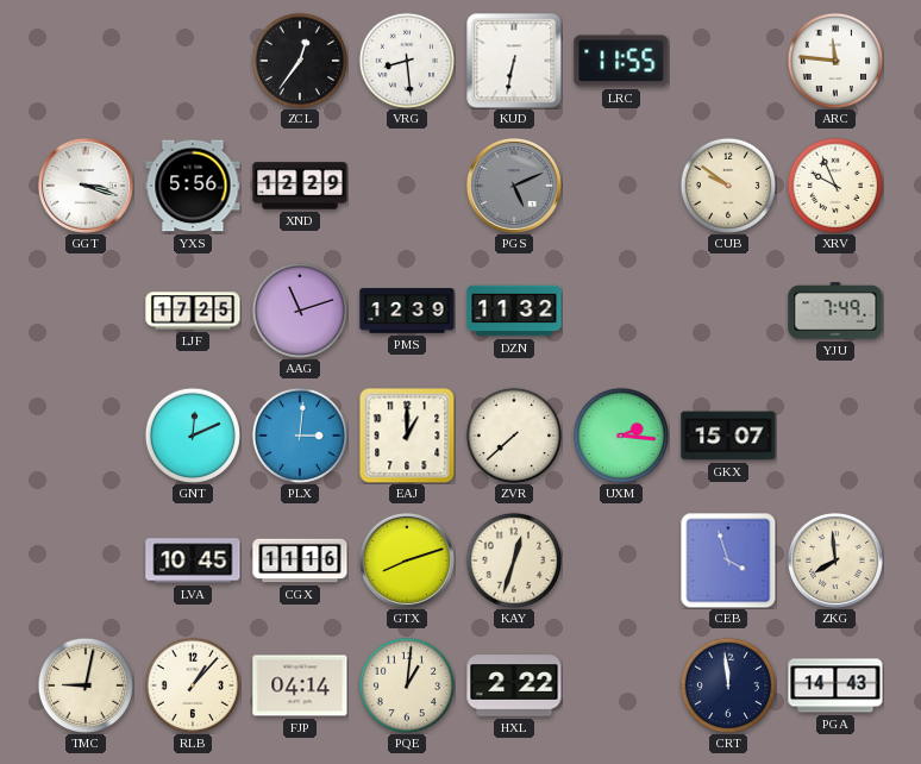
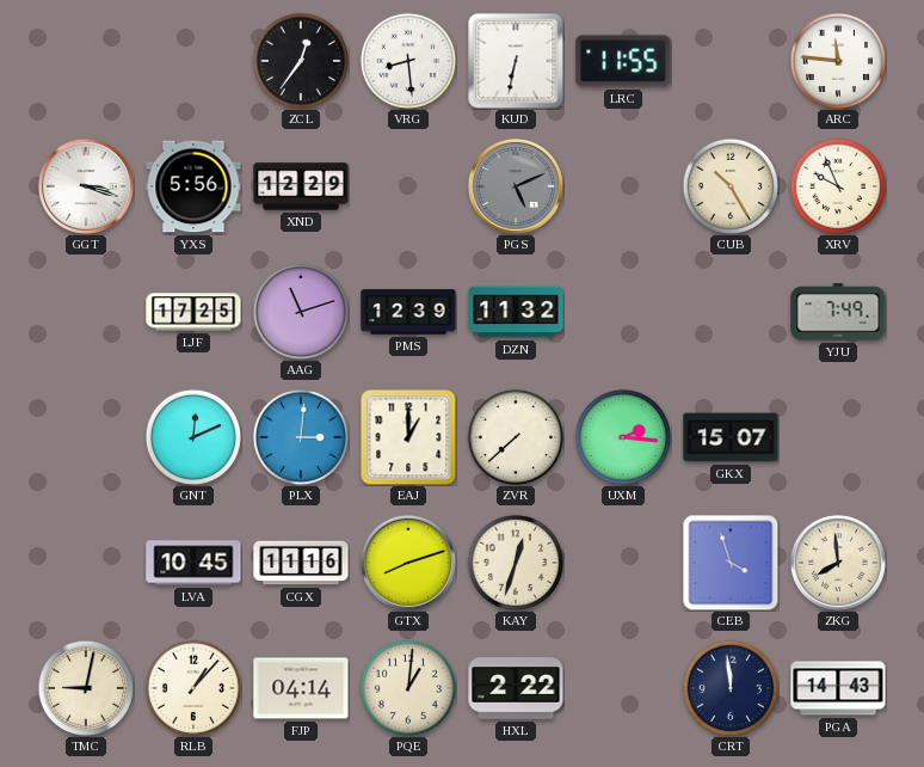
CUB: 9:51 -> 10:25 (729, 185)
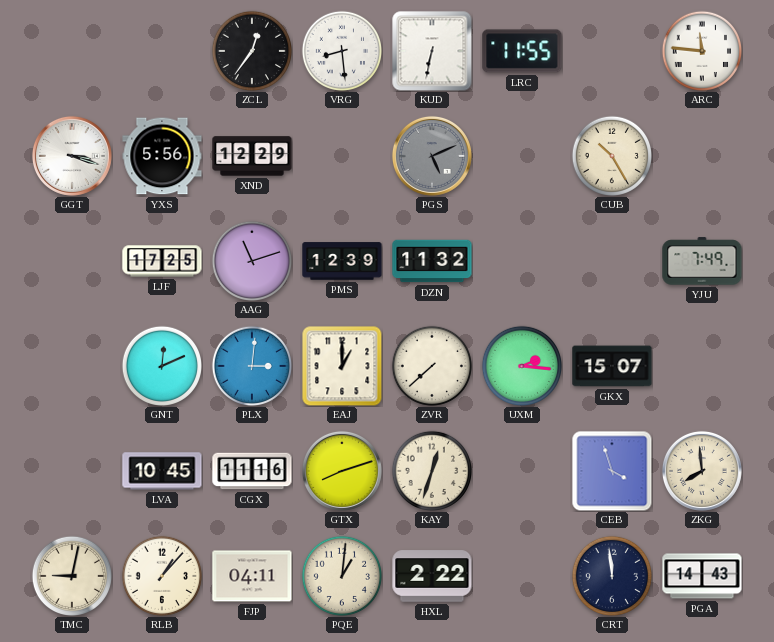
XRV: 9:56 -> none (837, 185)
FJP: 04:14 -> 04:11 (252, 576)
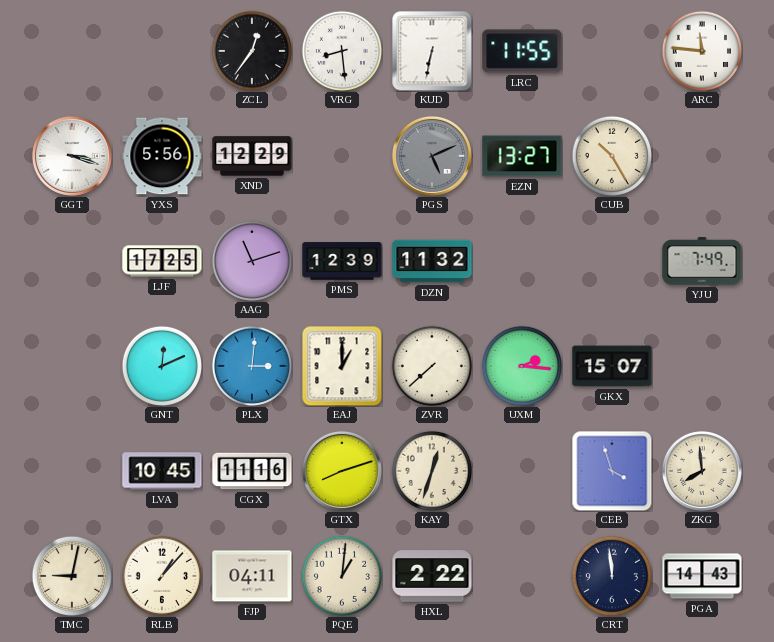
EZN: none -> 13:27 (522, 156)
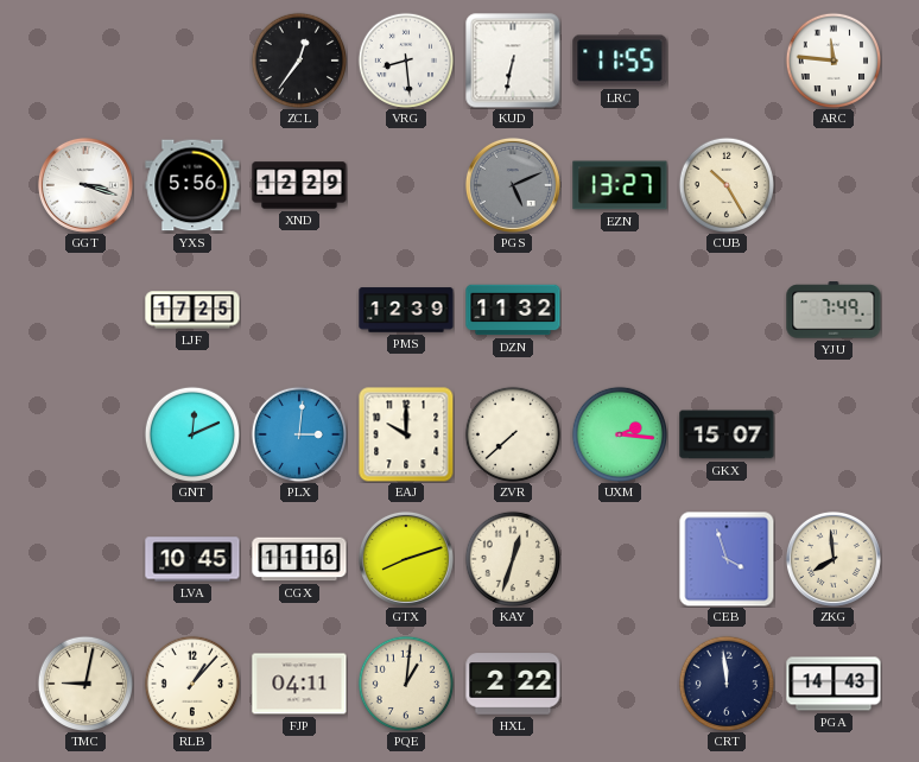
AAG: 11:12 -> none (251, 260)
EAJ: 1:00 -> 10:00 (406, 434)
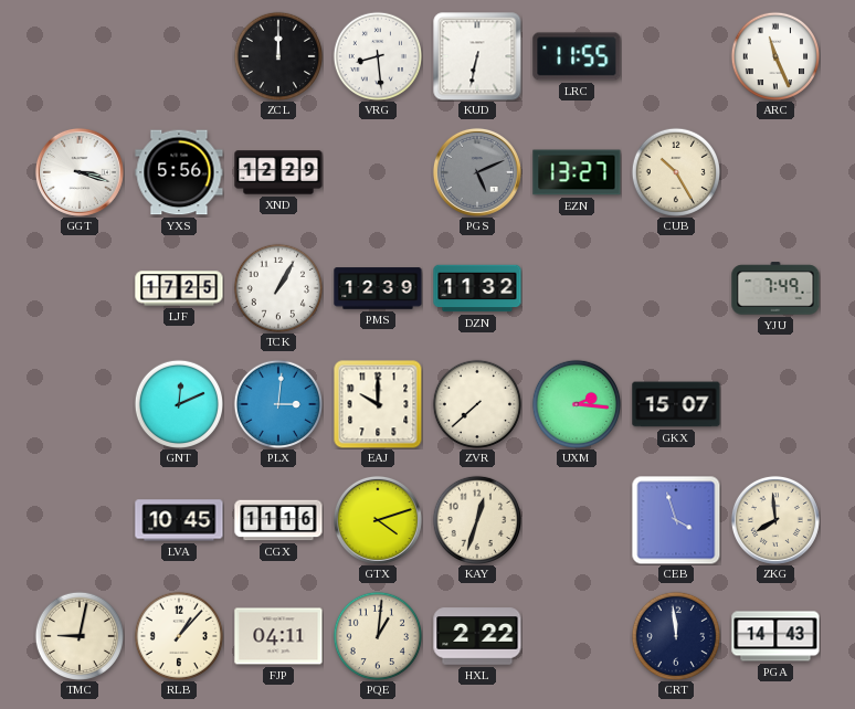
ZCL: 12:36 -> 12:00 (277, 55)
ARC: 11:46 -> 11:26 (774, 55)
TCK: none -> 1:05 (277, 287)
GTX: 8:12 -> 4:12 (378, 520)
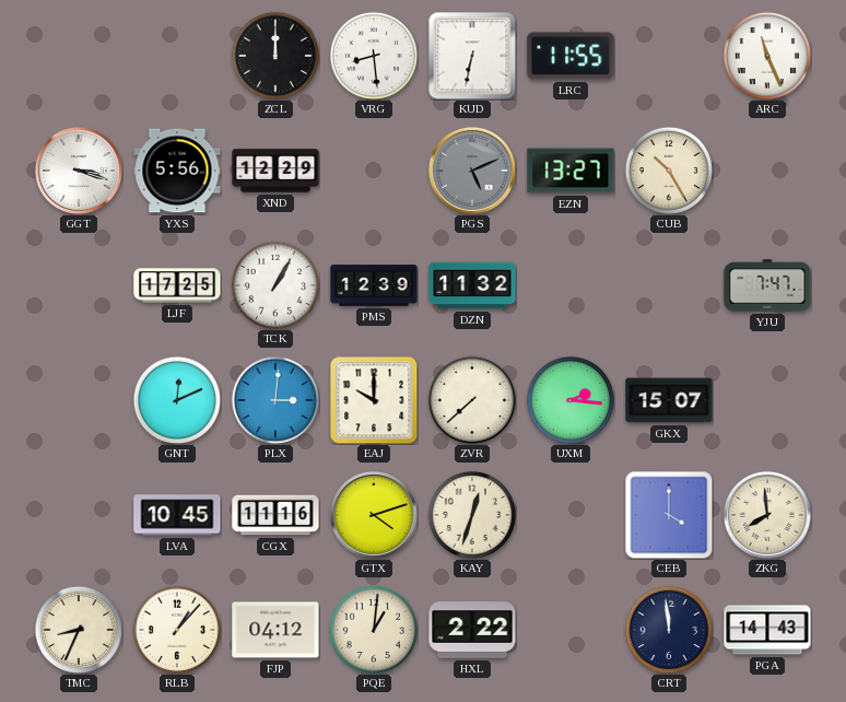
YJU: 7:49 -> 7:47 (767, 285)
CEB: 3:57 -> 4:00 (669, 515)
TMC: 9:02 -> 8:34 (78, 629)
FJP: 04:11 -> 04:12 (275, 630)
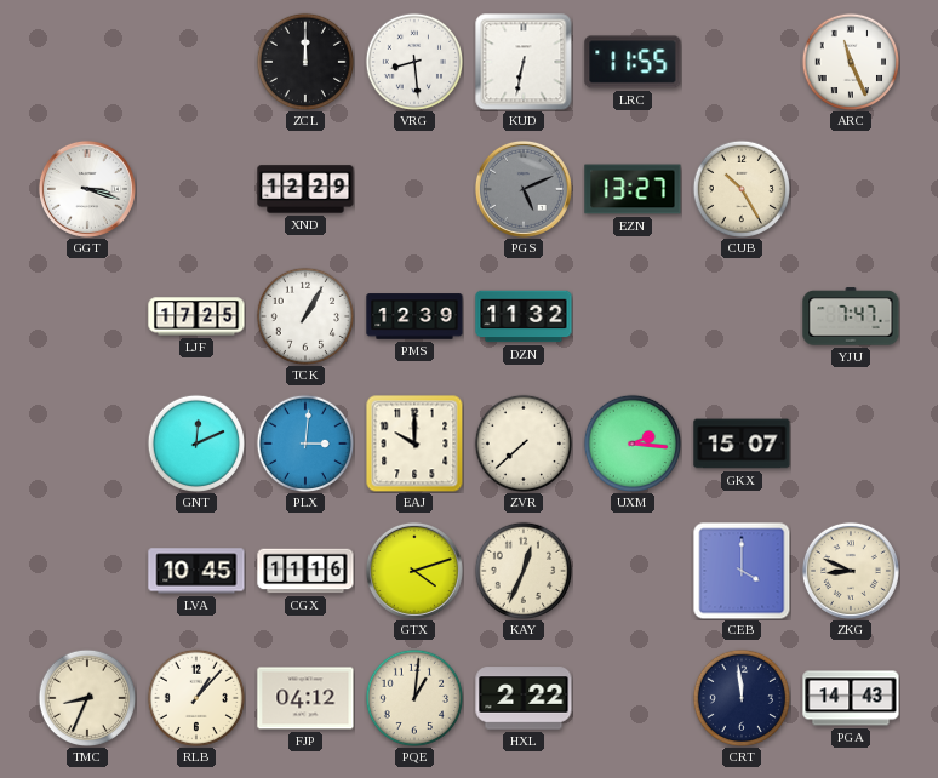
YXS: 5:56 -> none (177, 171)
KAY: 12:33 -> 12:34 (522, 570)
ZKG: 7:59 -> 8:49 (851, 571)
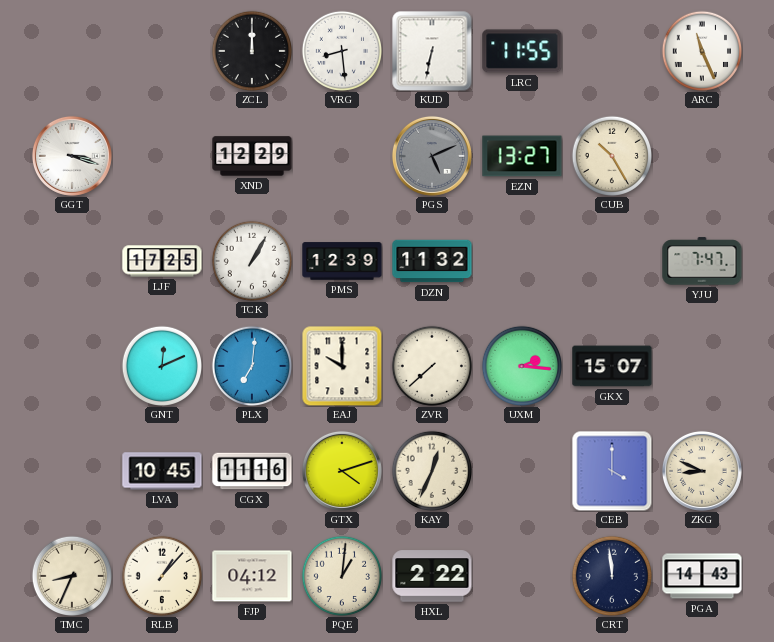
PLX: 3:01 -> 7:01 (251, 365)
